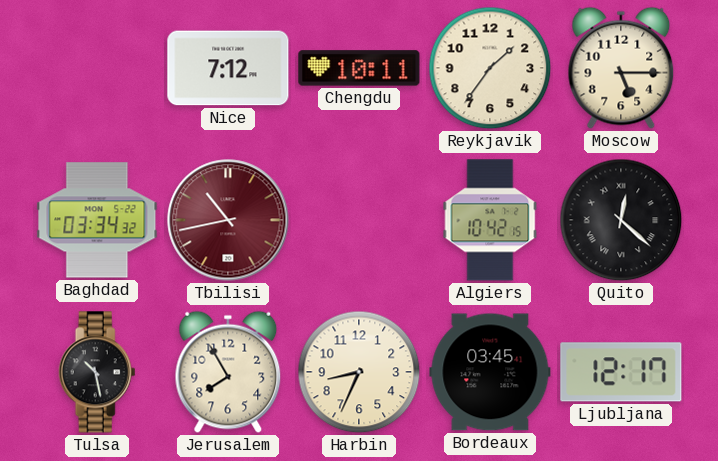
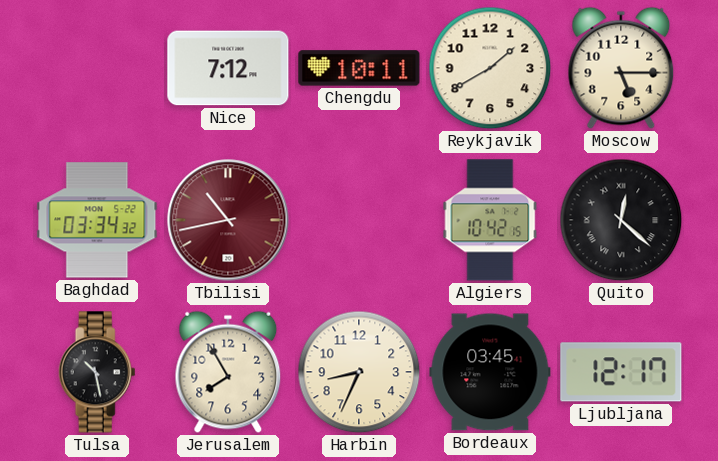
Reykjavik: 1:36 -> 1:40 (490, 68)
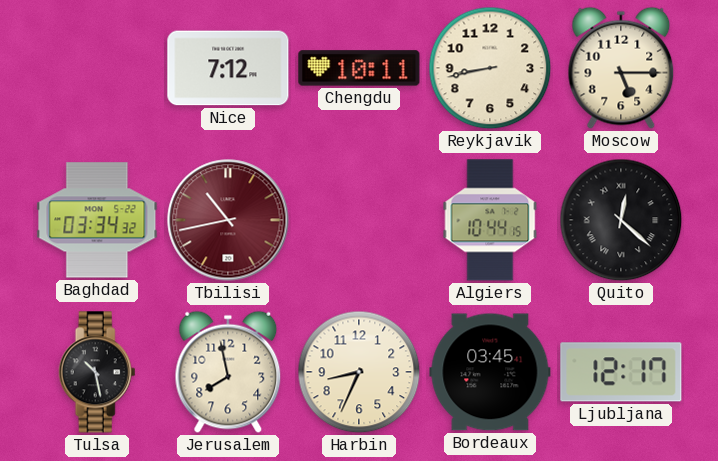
Reykjavik: 1:40 -> 8:43 (490, 68)
Algiers: 10:42 -> 10:44 (490, 220)
Jerusalem: 7:55 -> 7:58 (228, 372)
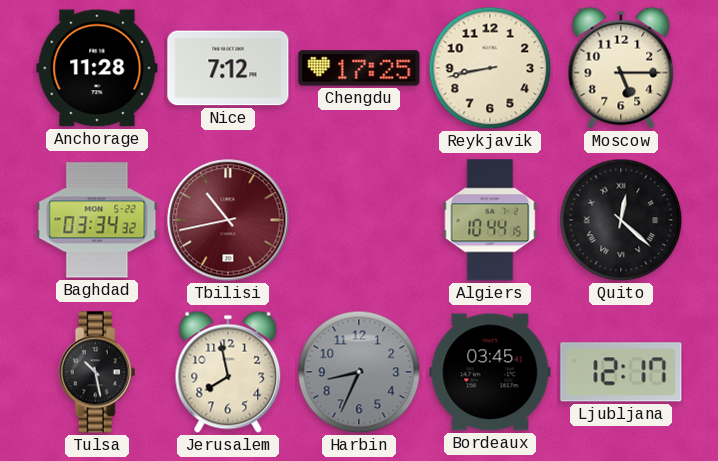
Anchorage: none -> 11:28 (97, 68)
Chengdu: 10:11 -> 17:25 (359, 68)
Harbin dial: cream -> grey (359, 372)
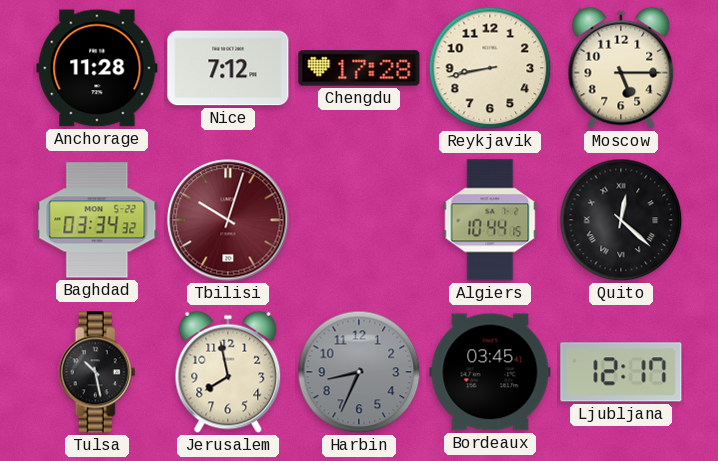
Chengdu: 17:25 -> 17:28 (359, 68)
Tbilisi: 10:43 -> 10:03 (228, 220)
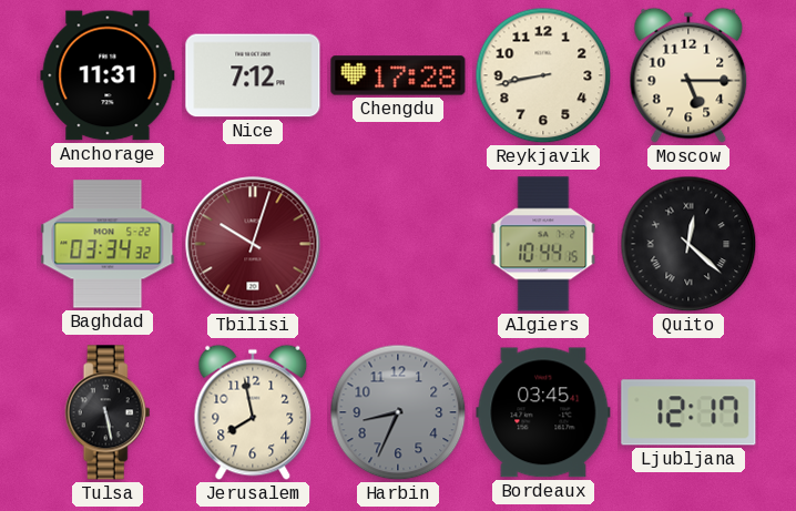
Anchorage: 11:28 -> 11:31 (108, 75)
Tulsa: 10:28 -> 5:28 (108, 412)
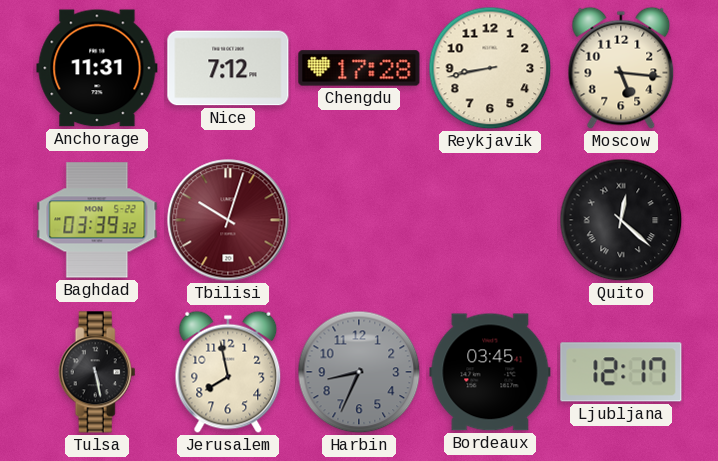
Moscow: 5:15 -> 5:16 (621, 68)
Baghdad: 03:34 -> 03:39 (97, 220)
Algiers: 10:44 -> none (543, 244)
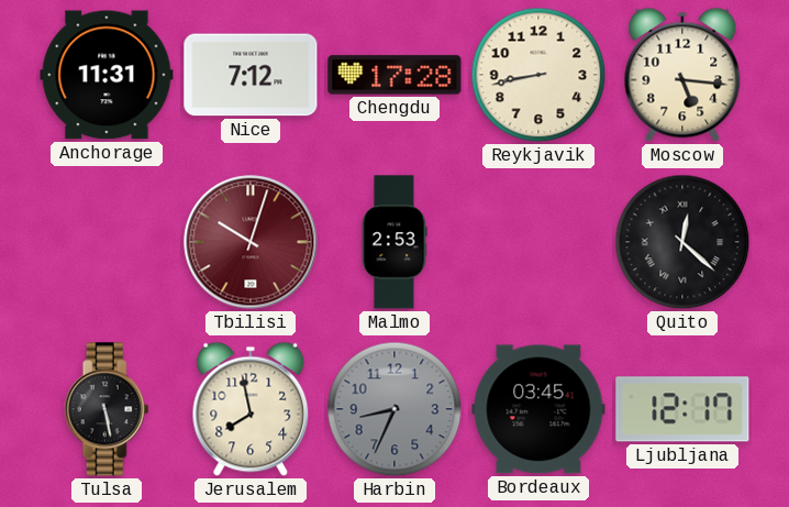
Baghdad: 03:39 -> none (97, 220)
Malmo: none -> 2:53 (394, 242)
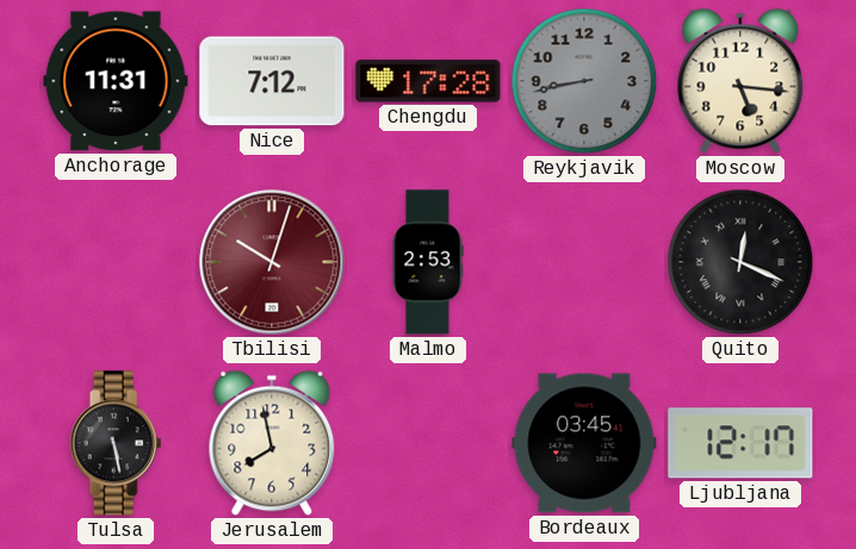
Reykjavik dial: cream -> grey (584, 81)
Quito: 12:22 -> 12:19 (740, 262)
Harbin: 8:34 -> none (394, 409)
